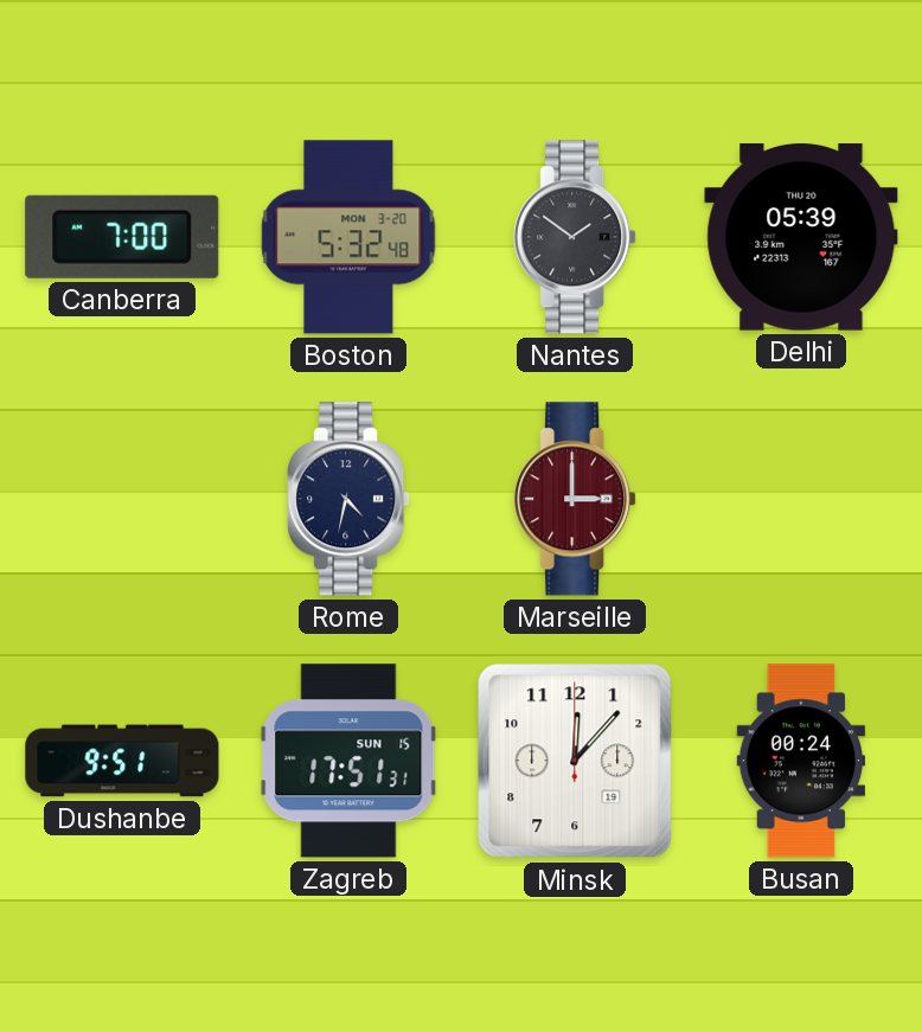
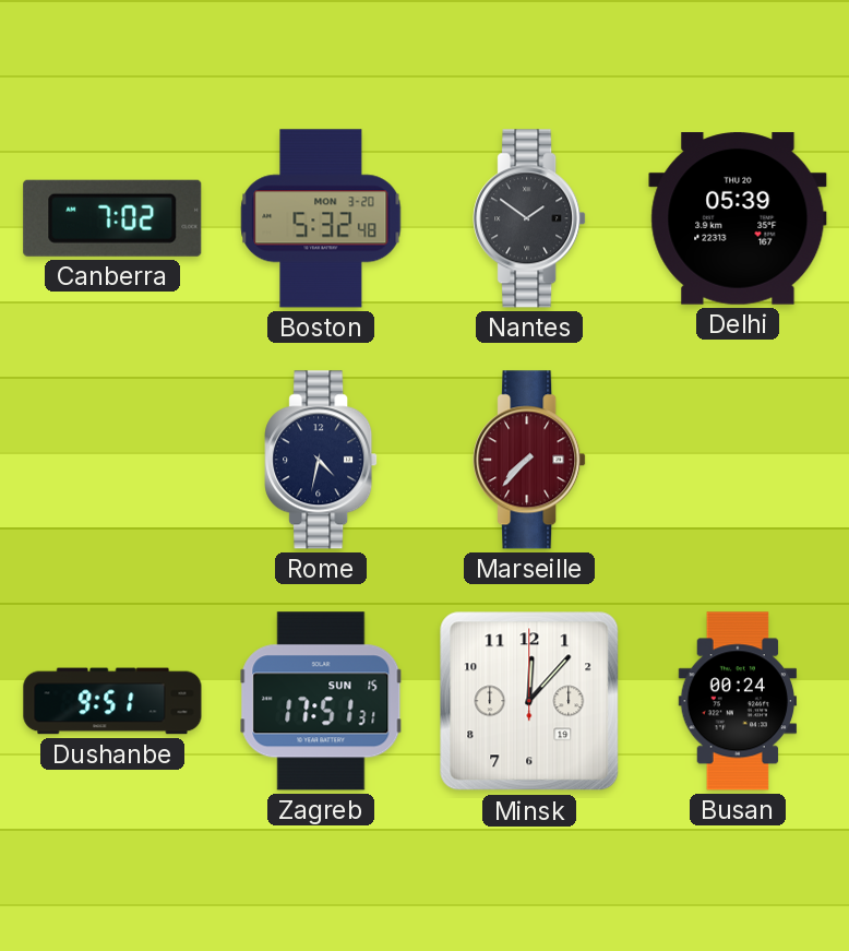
Canberra: 7:00 -> 7:02 (112, 218)
Marseille: 3:00 -> 7:37 (529, 460)
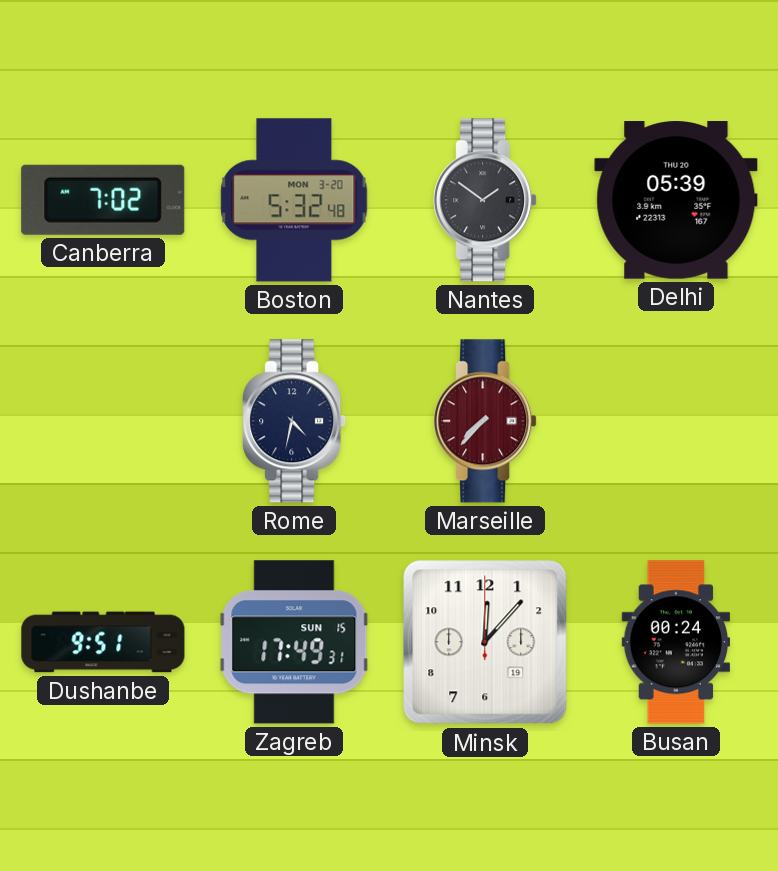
Zagreb: 17:51 -> 17:49 (294, 642)
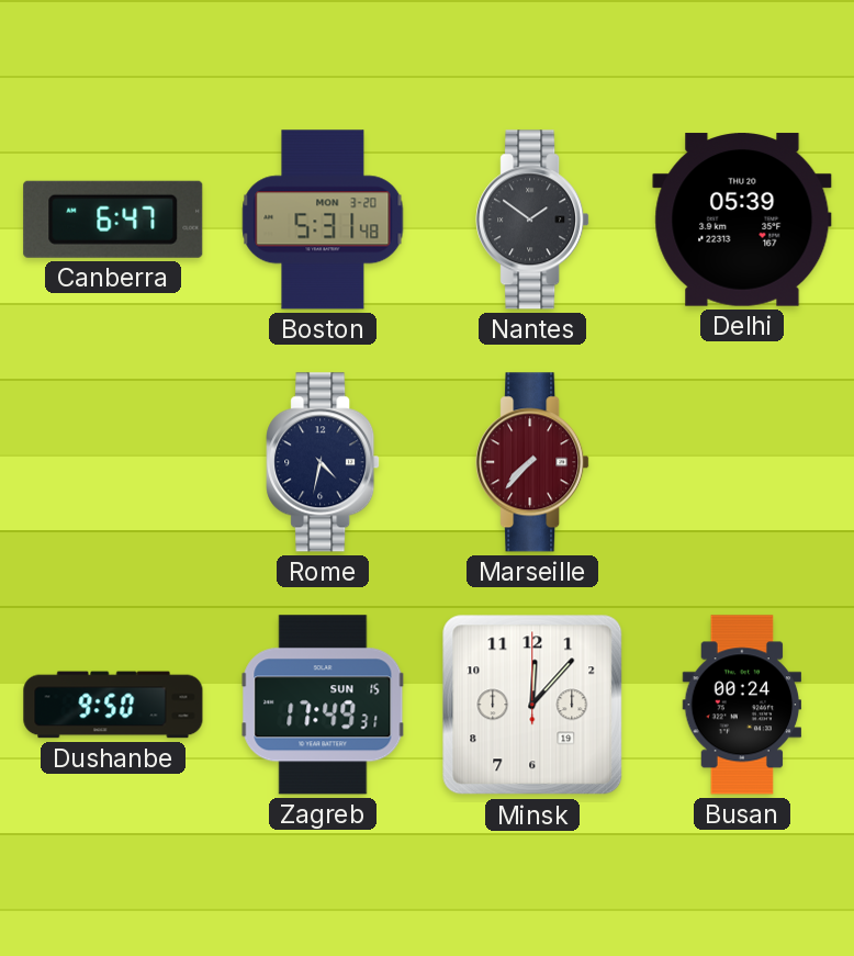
Canberra: 7:02 -> 6:47 (113, 220)
Boston: 5:32 -> 5:31 (323, 220)
Dushanbe: 9:51 -> 9:50 (113, 705)
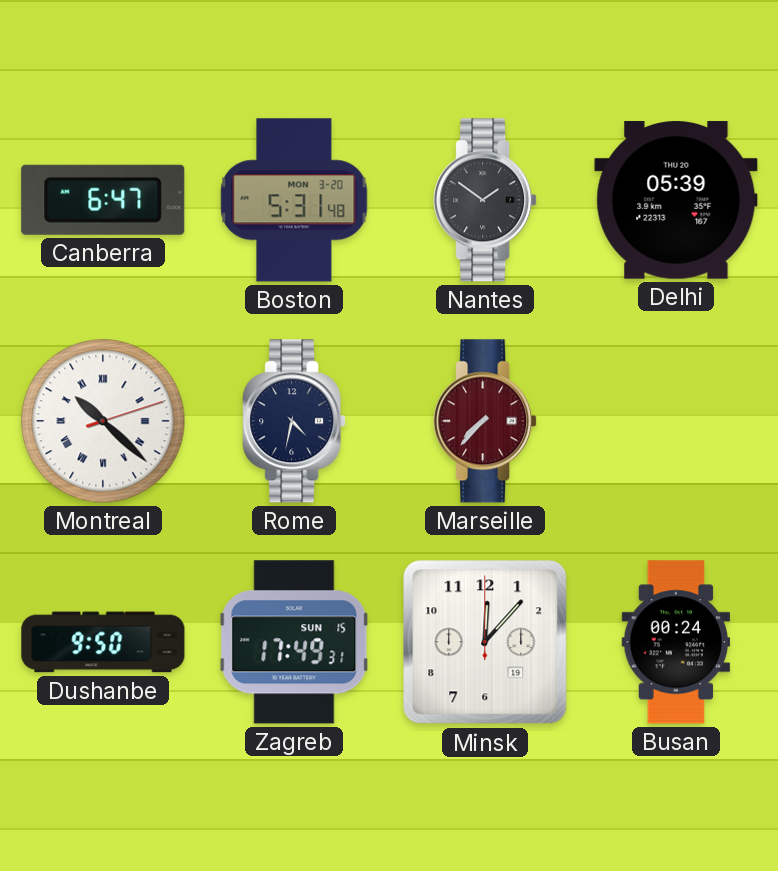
Montreal: none -> 10:22 (103, 421)
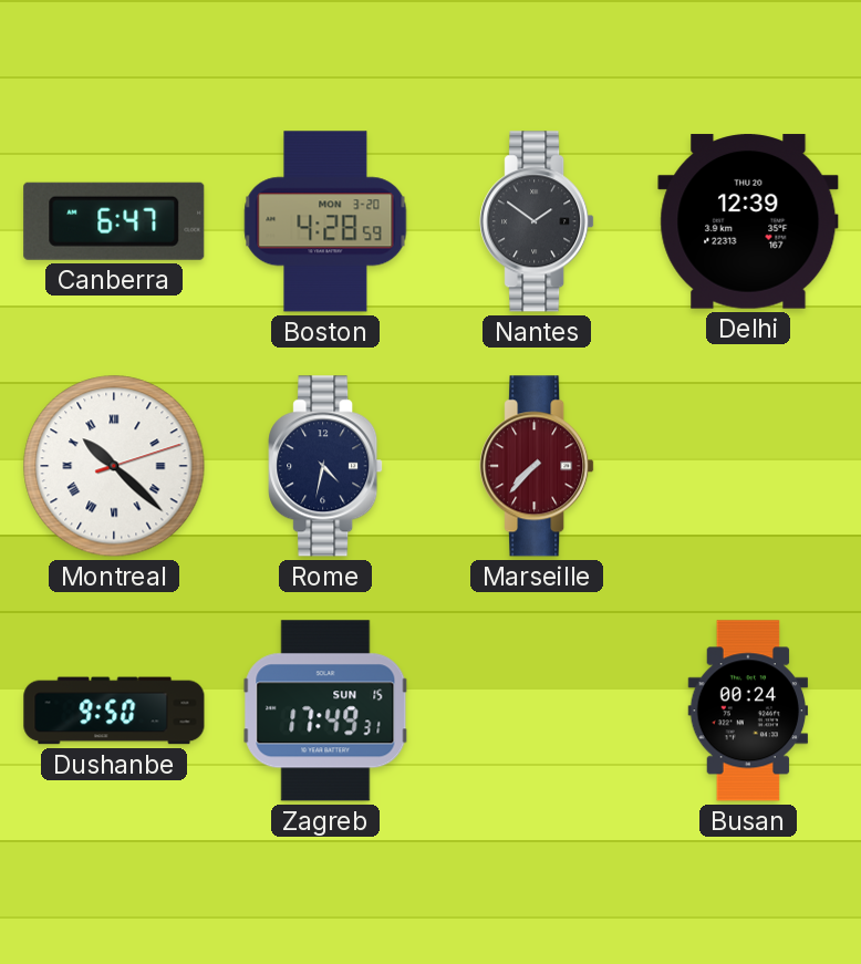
Boston: 5:31 -> 4:28 (325, 221)
Delhi: 05:39 -> 12:39 (748, 221)
Minsk: 12:07 -> none (485, 642)
